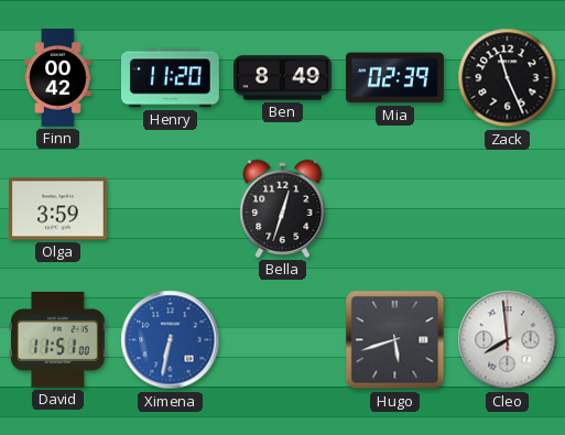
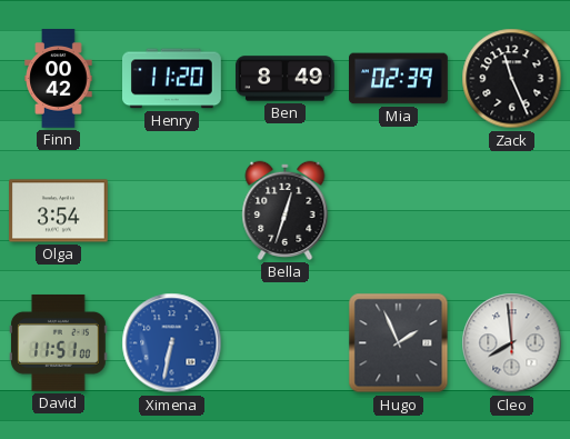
Olga: 3:59 -> 3:54 (59, 211)
Hugo: 5:42 -> 1:56 (399, 343)
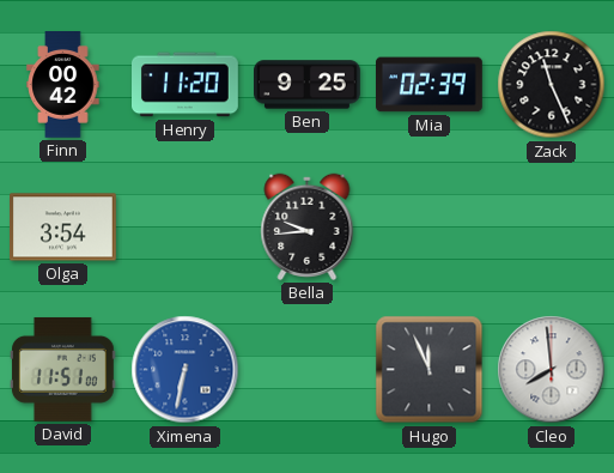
Ben: 8:49 -> 9:25 (308, 85)
Bella: 12:33 -> 9:44 (308, 226)
Hugo: 1:56 -> 11:56 (430, 370)
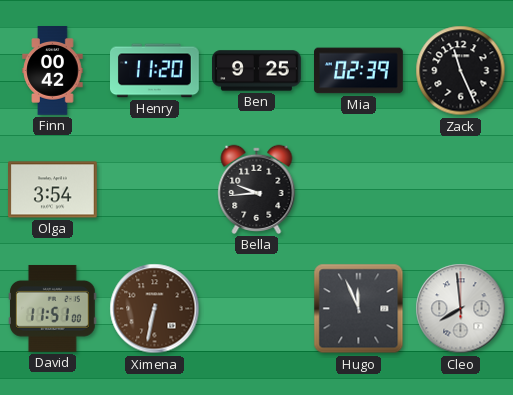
Ximena dial: blue -> brown (155, 309)
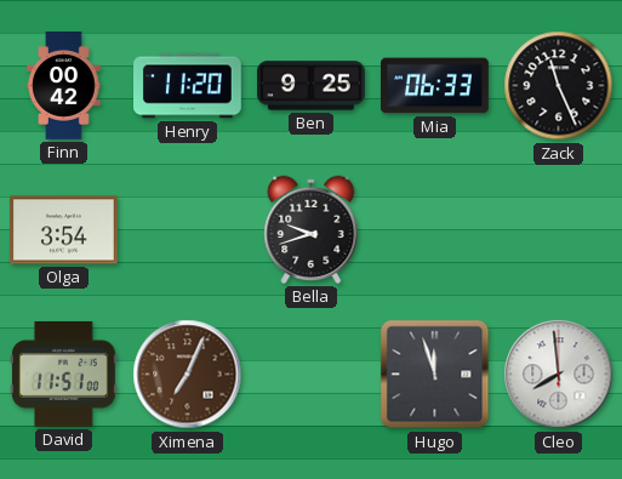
Mia: 02:39 -> 06:33 (435, 86)
Bella: 9:44 -> 9:42 (312, 229)
Ximena: 6:32 -> 7:04 (188, 375)
Hugo: 11:56 -> 11:57 (435, 375)
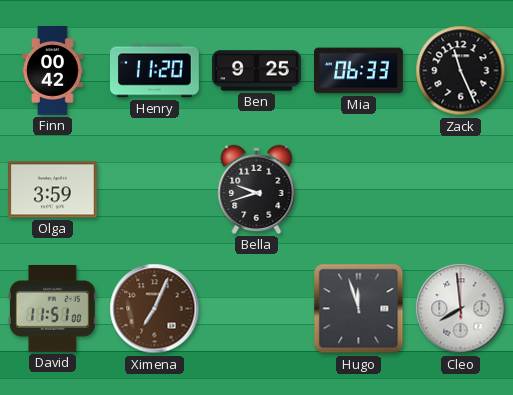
Olga: 3:54 -> 3:59 (53, 190)
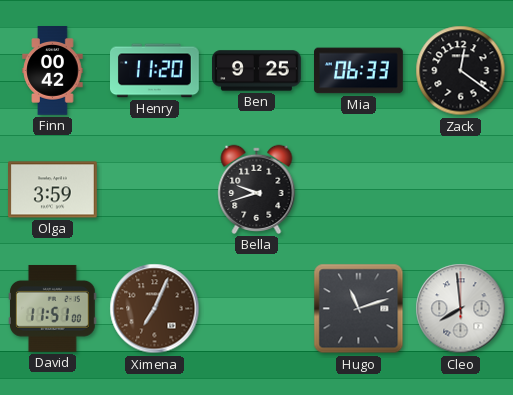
Zack: 11:26 -> 12:21 (461, 71)
Hugo: 11:57 -> 11:12 (359, 309)
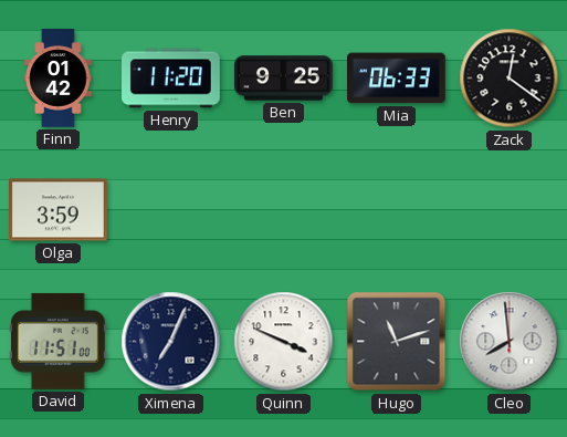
Finn: 00:42 -> 01:42 (59, 79)
Bella: 9:42 -> none (257, 189)
Ximena dial: brown -> navy (171, 342)
Quinn: none -> 3:49 (284, 342)
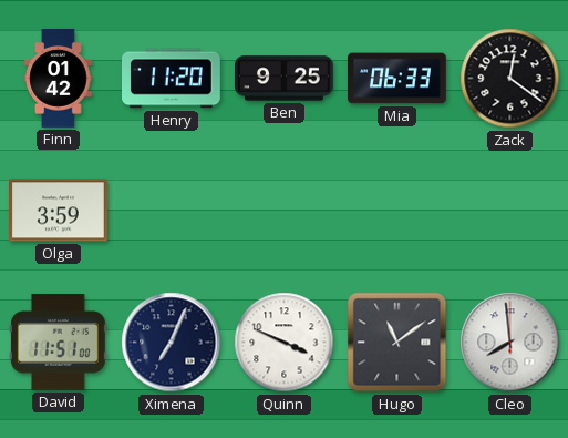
Hugo: 11:12 -> 11:09 (397, 343)
